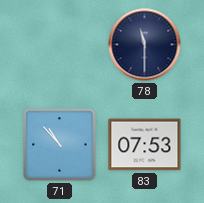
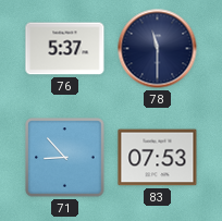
76: none -> 5:37 (65, 49)
71: 10:53 -> 8:53 (65, 158)
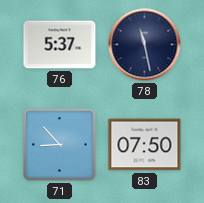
78: 11:30 -> 11:28 (145, 45)
83: 07:53 -> 07:50 (145, 145)
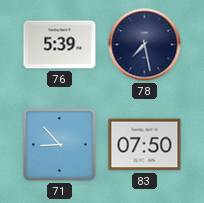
76: 5:37 -> 5:39 (60, 45)
78: 11:28 -> 7:28 (145, 45)
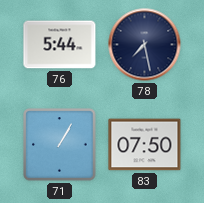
76: 5:39 -> 5:44 (60, 45)
71: 8:53 -> 1:05 (60, 145)
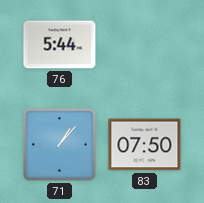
78: 7:28 -> none (145, 45)
71: 1:05 -> 1:07 (60, 145)
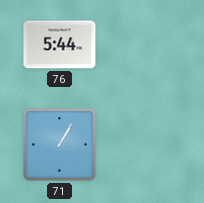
71: 1:07 -> 1:05 (60, 145)
83: 07:50 -> none (145, 145)
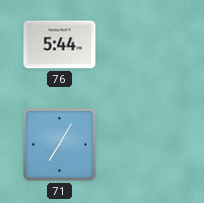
71: 1:05 -> 7:05 (60, 145)
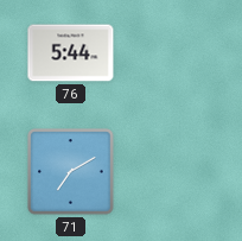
71: 7:05 -> 7:10 (71, 172)
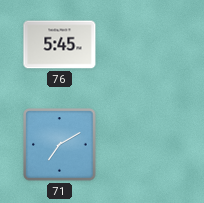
76: 5:44 -> 5:45 (60, 45)
